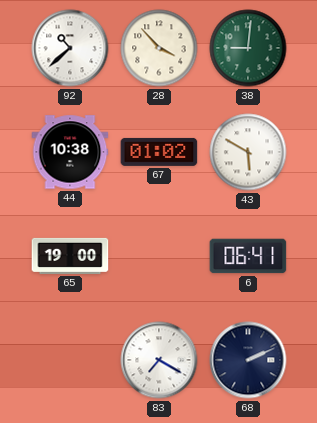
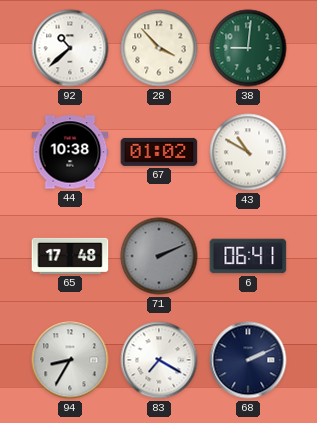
43: 5:50 -> 10:50 (248, 152)
65: 19:00 -> 17:48 (70, 256)
71: none -> 2:11 (159, 256)
94: none -> 8:35 (70, 360)
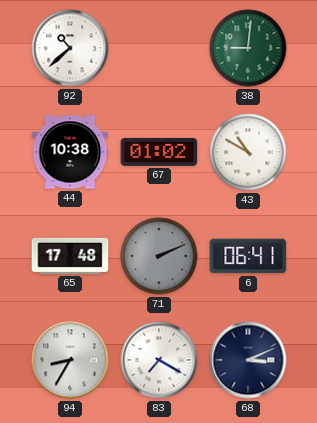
28: 3:53 -> none (159, 48)
68: 2:11 -> 3:11 (248, 360)
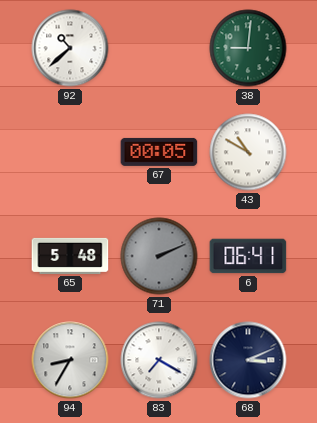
44: 10:38 -> none (70, 152)
67: 01:02 -> 00:05 (159, 152)
65: 17:48 -> 5:48 (70, 256)
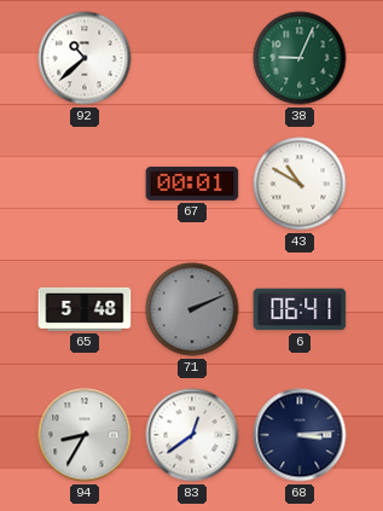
38: 9:01 -> 9:04 (300, 58)
67: 00:05 -> 00:01 (192, 184)
83: 7:20 -> 12:39 (192, 435)
68: 3:11 -> 3:14 (300, 435)
